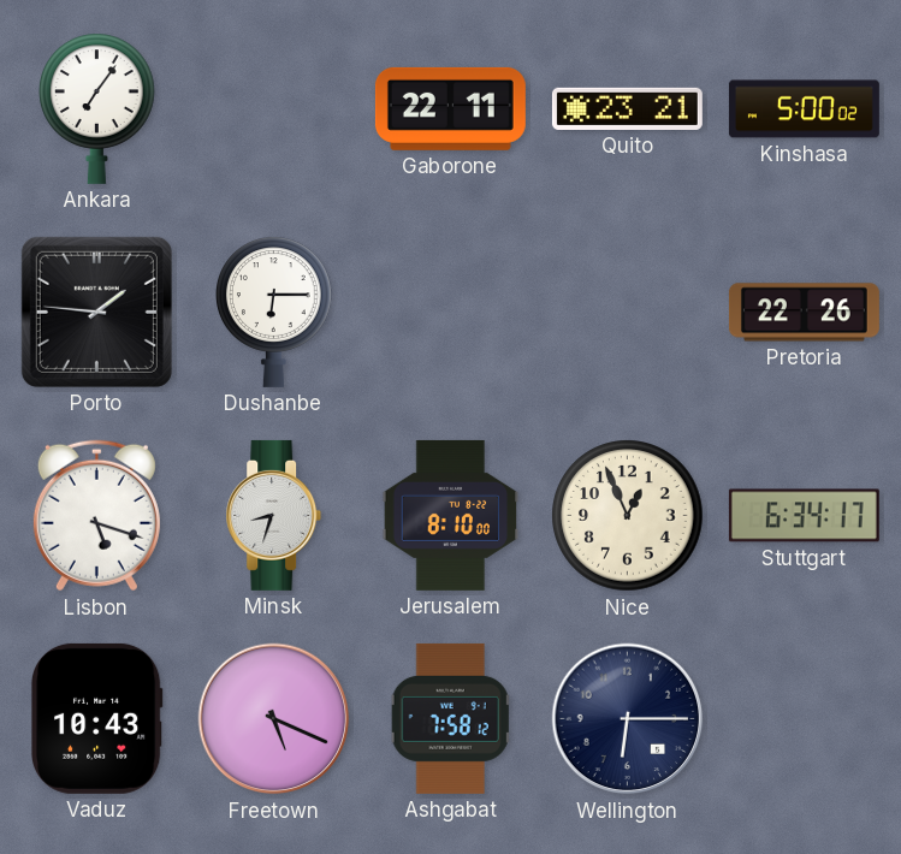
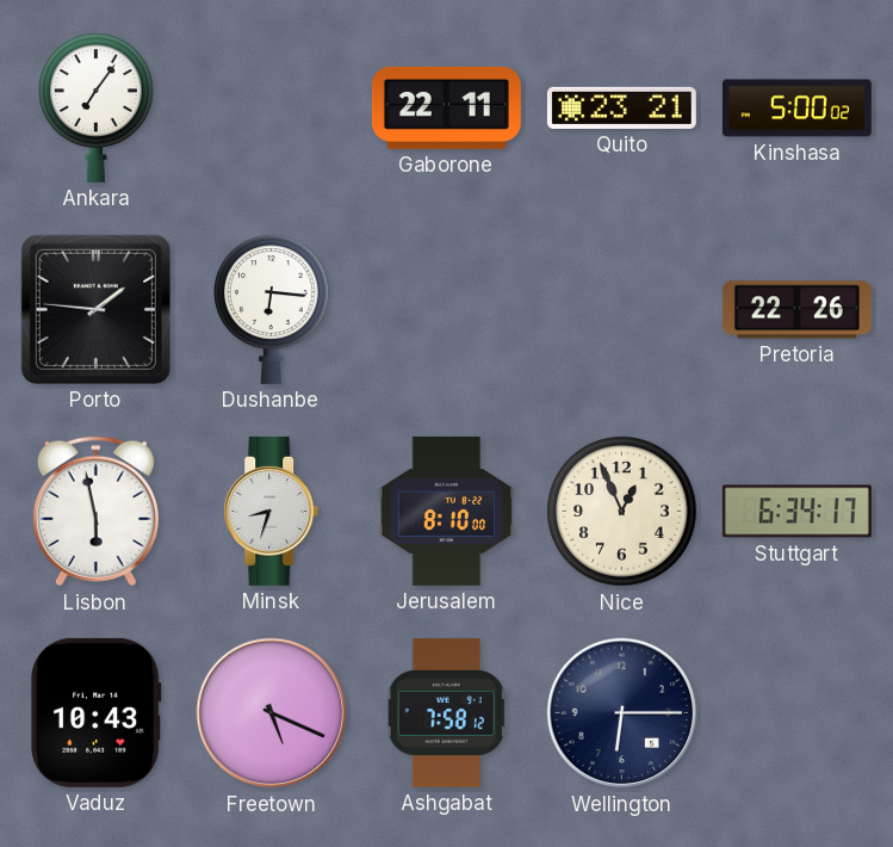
Dushanbe: 6:15 -> 6:16 (272, 309)
Lisbon: 5:18 -> 5:58 (95, 512)
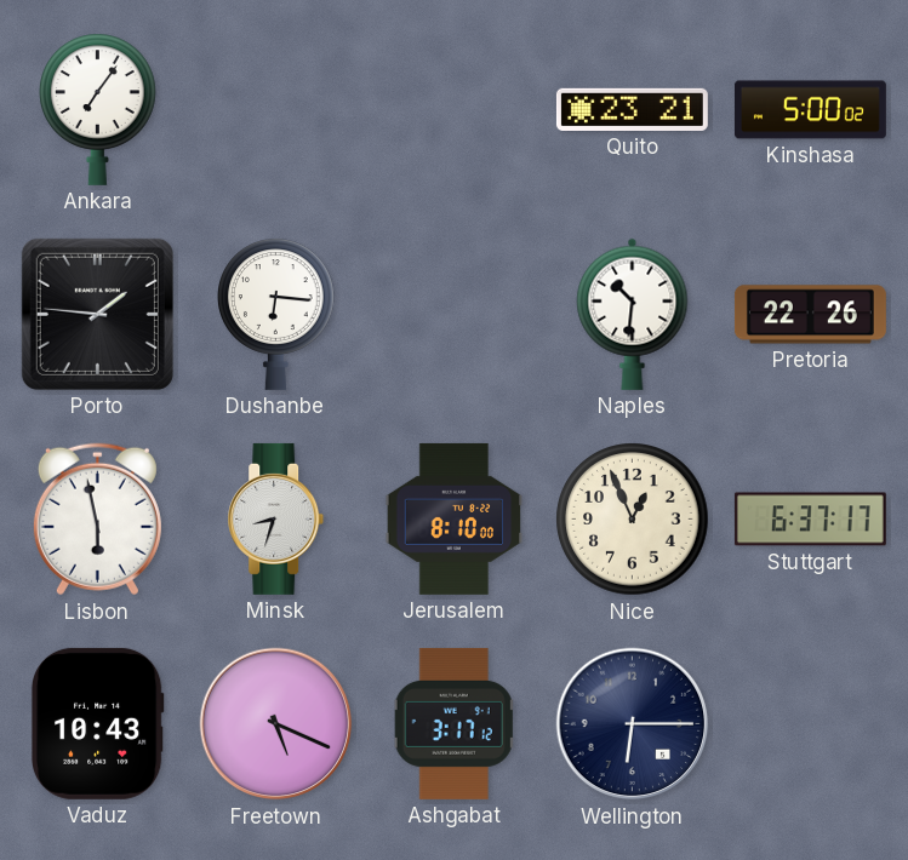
Gaborone: 22:11 -> none (446, 107)
Naples: none -> 10:31 (633, 314)
Stuttgart: 6:34 -> 6:37 (810, 520)
Ashgabat: 7:58 -> 3:17 (453, 723)
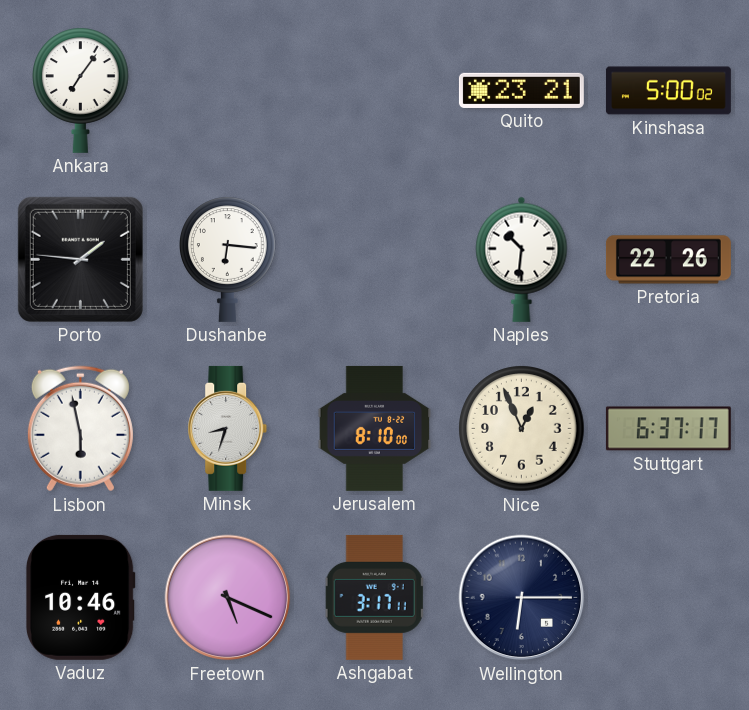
Vaduz: 10:43 -> 10:46 (80, 597)
Ashgabat: 3:17:12 -> 3:17:11 (374, 597)
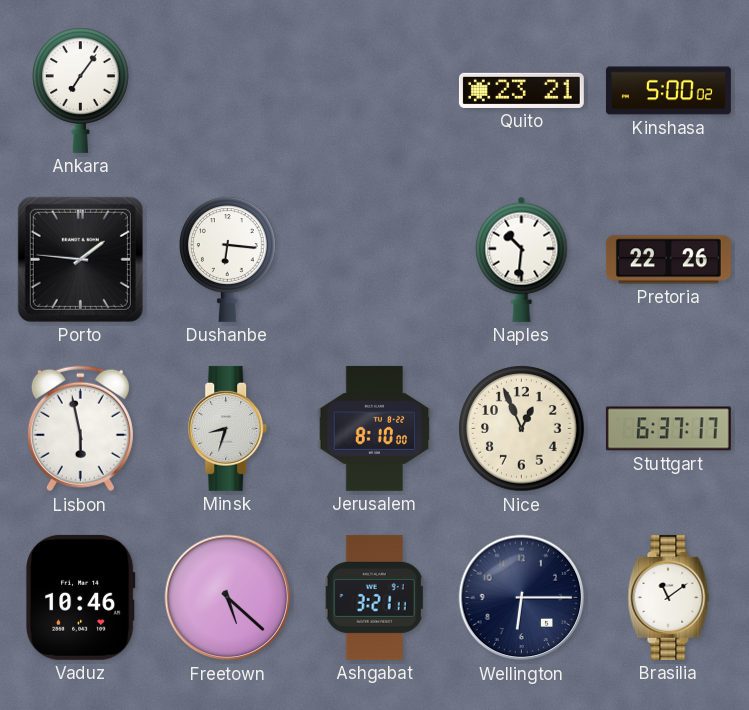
Freetown: 5:19 -> 5:22 (228, 598)
Ashgabat: 3:17 -> 3:21 (374, 597)
Brasilia: none -> 11:09 (669, 597)
